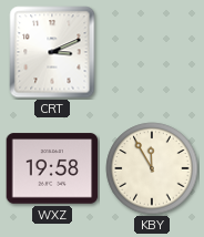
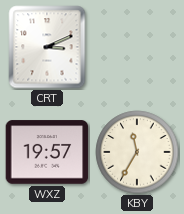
WXZ: 19:58 -> 19:57 (47, 152)
KBY: 11:55 -> 11:35 (137, 152)
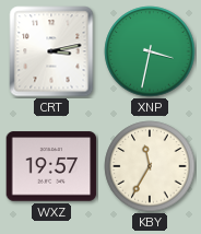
CRT: 3:11 -> 3:13 (51, 51)
XNP: none -> 3:32 (150, 51)
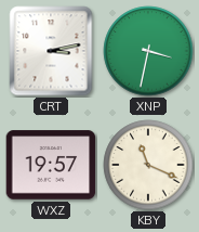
KBY: 11:35 -> 11:19 (148, 165)
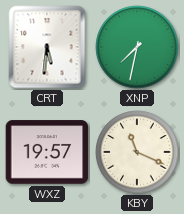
CRT: 3:13 -> 5:31 (47, 47)
XNP: 3:32 -> 7:32 (137, 47)
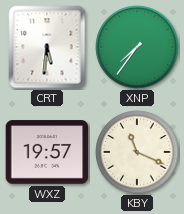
XNP: 7:32 -> 7:36 (137, 47)
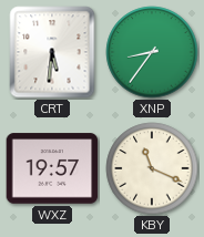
XNP: 7:36 -> 8:36 (152, 52)
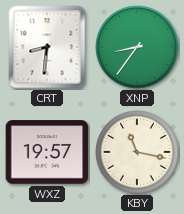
CRT: 5:31 -> 8:31 (47, 47)
KBY: 11:19 -> 11:17 (137, 152)
